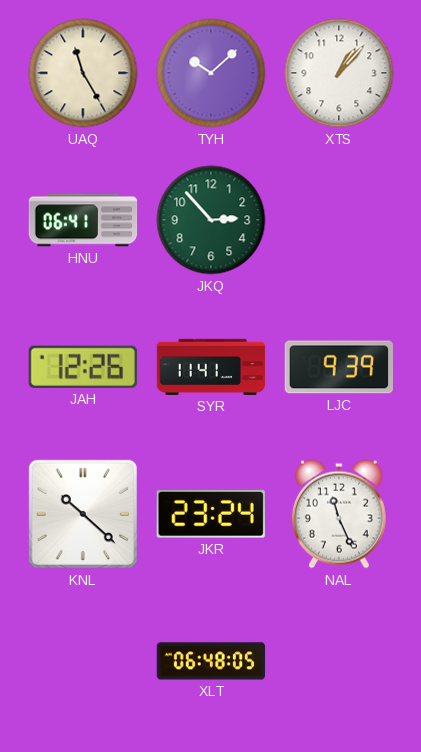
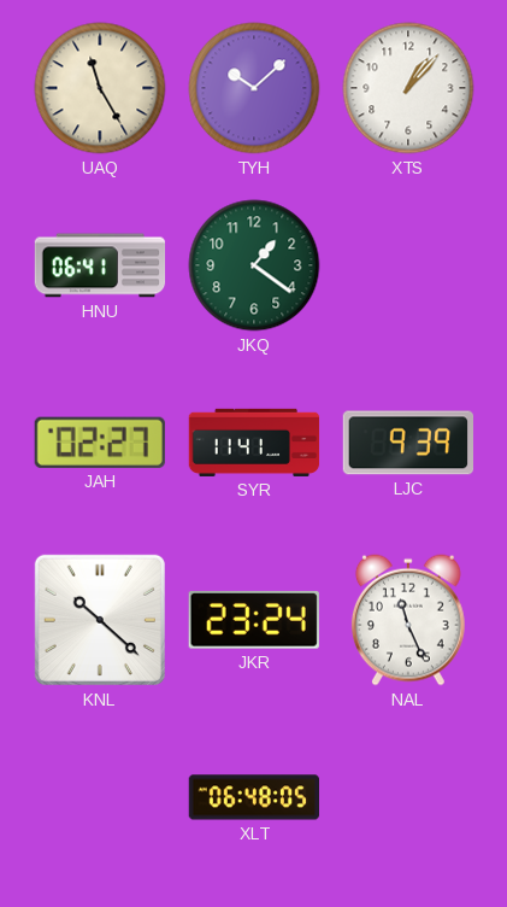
JKQ: 2:53 -> 1:21 (254, 265)
JAH: 12:26 -> 02:27 (100, 443)
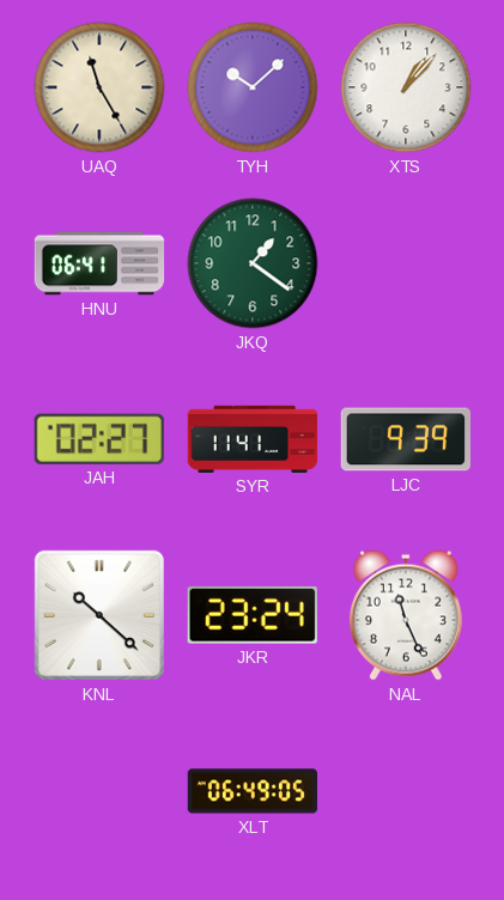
XLT: 06:48 -> 06:49 (253, 791)
